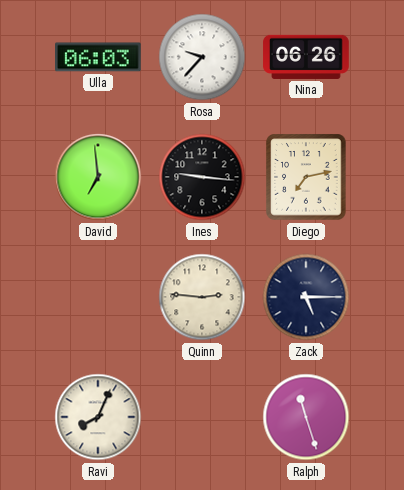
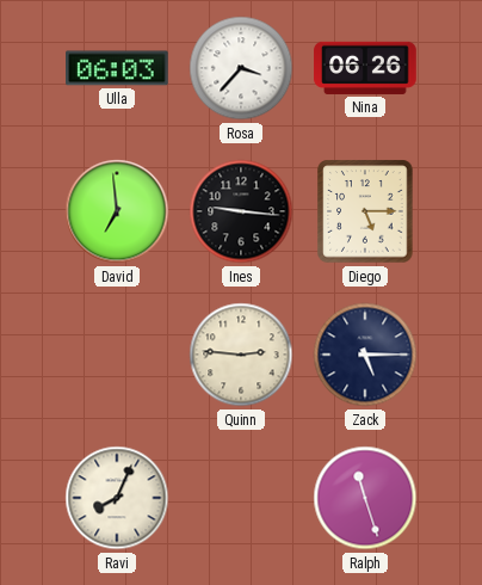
Rosa: 9:37 -> 3:37 (241, 68)
Diego: 7:13 -> 5:15 (365, 211)
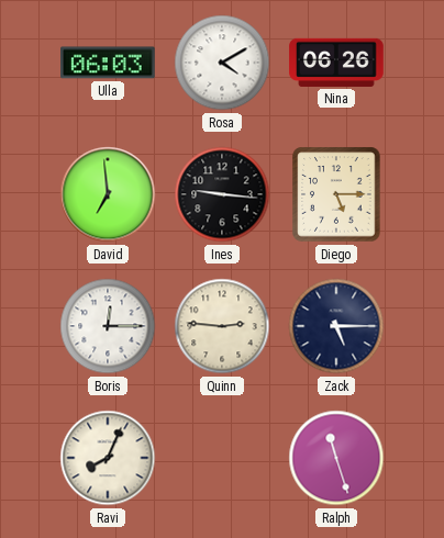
Rosa: 3:37 -> 4:10 (222, 63)
Boris: none -> 12:15 (108, 326)
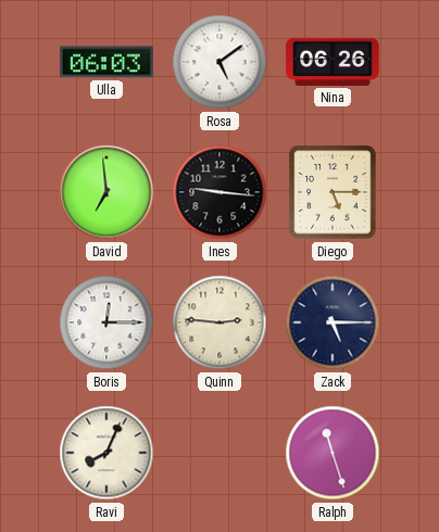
Rosa: 4:10 -> 5:09 (220, 62)
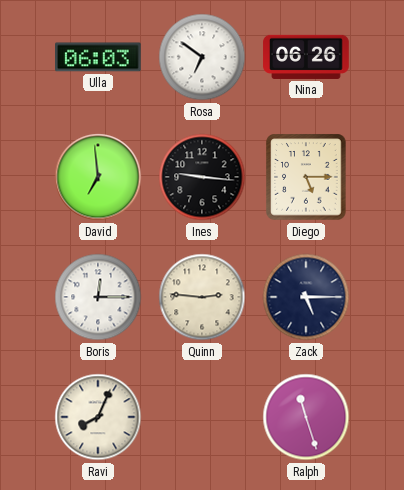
Rosa: 5:09 -> 6:51 (202, 57)
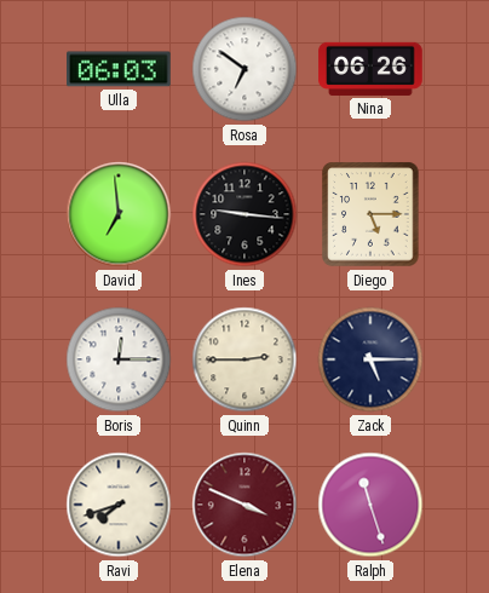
Quinn: 2:46 -> 2:45 (244, 359)
Ravi: 8:04 -> 7:42 (119, 505)
Elena: none -> 3:49 (244, 505)
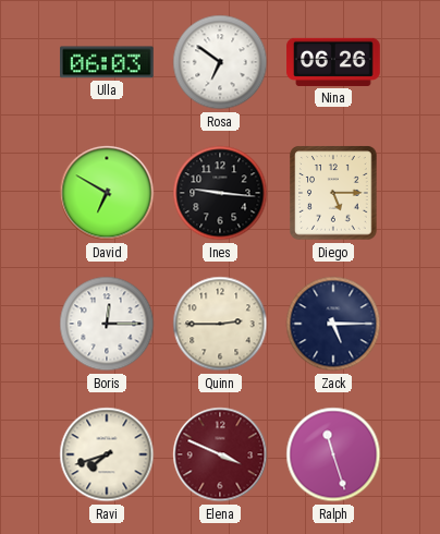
David: 6:59 -> 6:50 (107, 193)
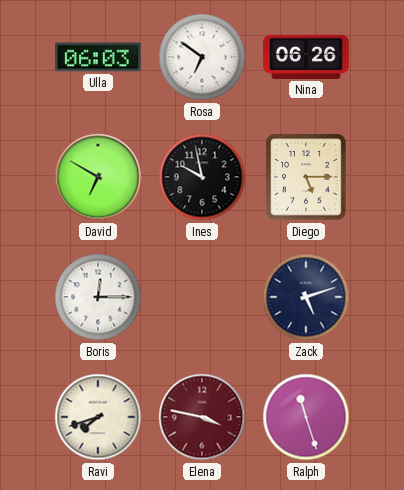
Ines: 9:16 -> 9:58 (202, 177)
Quinn: 2:45 -> none (220, 324)
Zack: 5:15 -> 5:12 (306, 297)
Elena: 3:49 -> 3:47 (202, 417)
